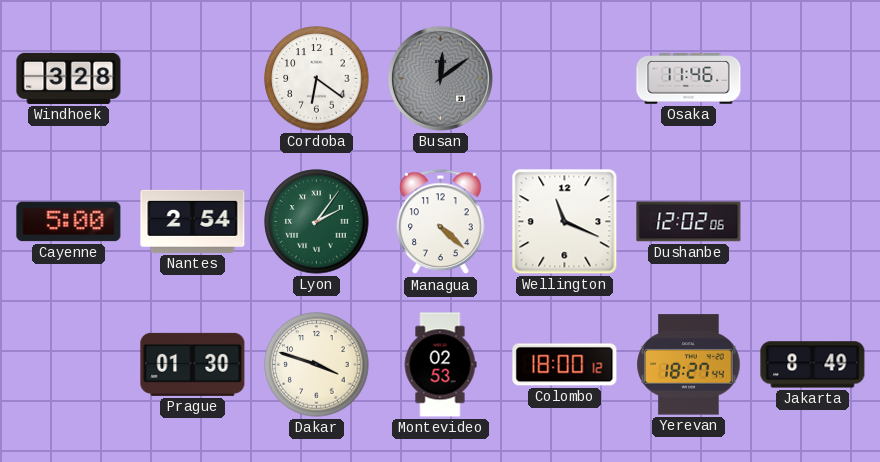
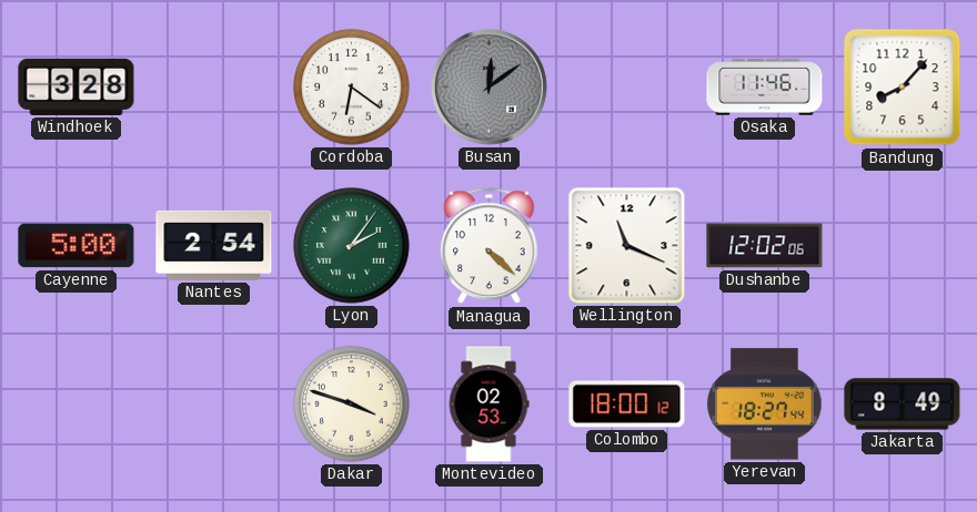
Bandung: none -> 8:07 (903, 88)
Prague: 01:30 -> none (193, 364)
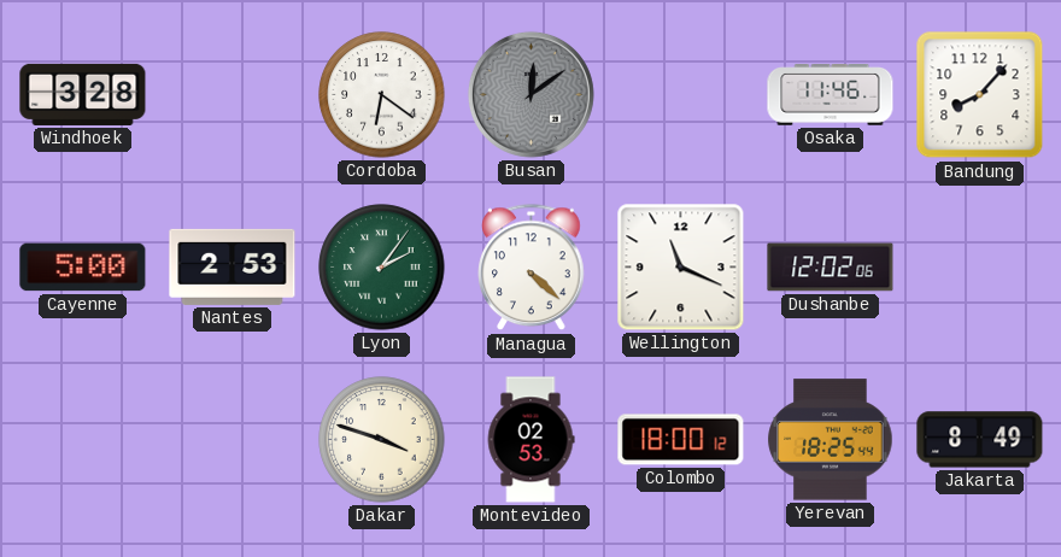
Nantes: 2:54 -> 2:53 (233, 266)
Yerevan: 18:27 -> 18:25 (831, 440)
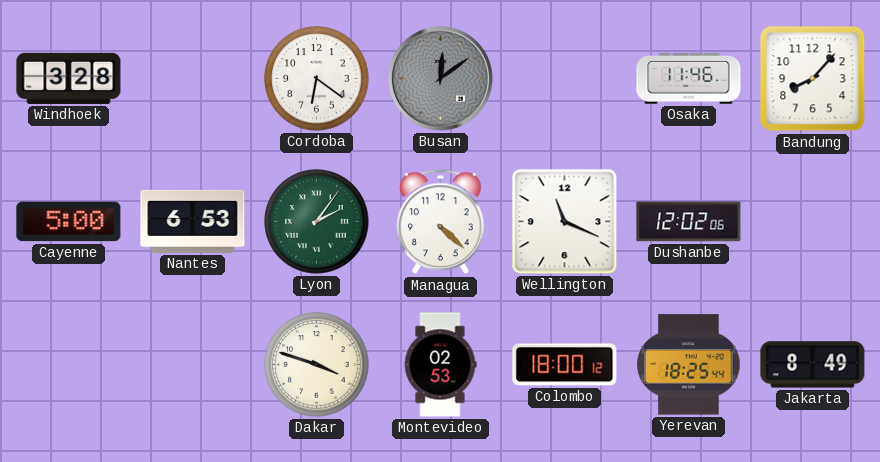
Nantes: 2:53 -> 6:53 (193, 221)
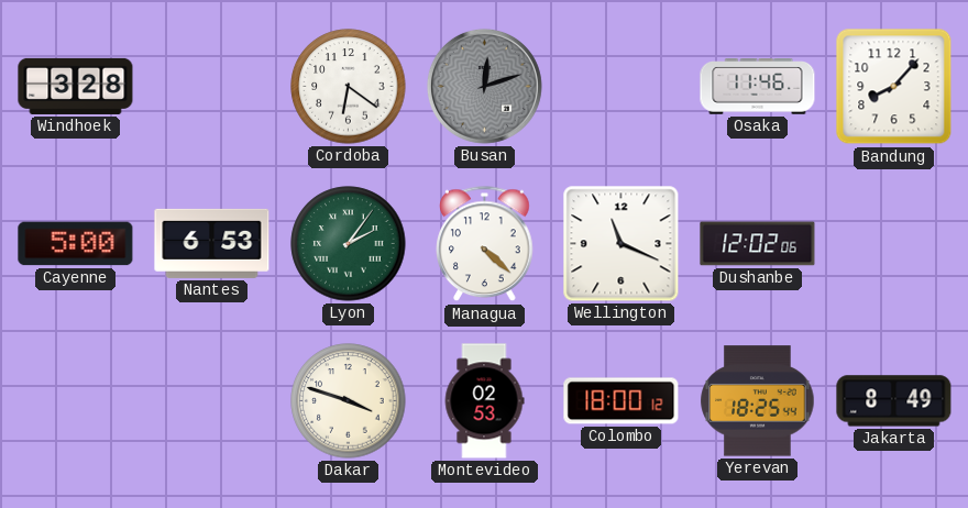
Busan: 12:09 -> 12:12 (484, 86)
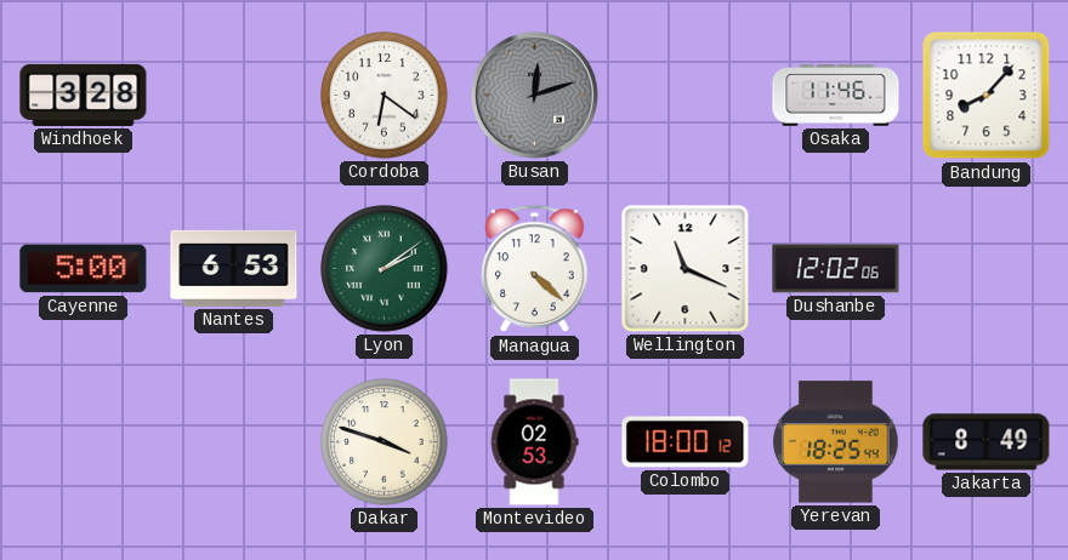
Lyon: 2:06 -> 2:09 (385, 269)
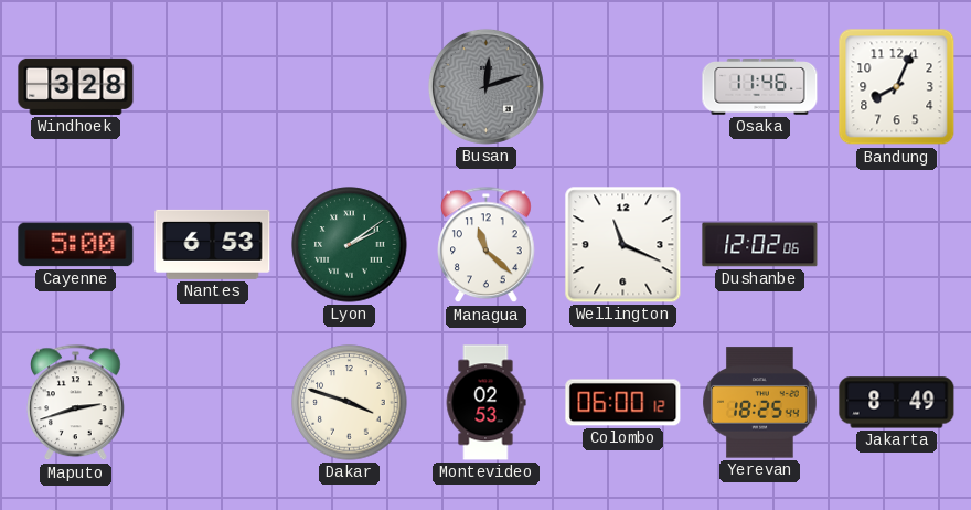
Cordoba: 6:21 -> none (385, 96)
Bandung: 8:07 -> 8:04 (897, 87)
Managua: 4:22 -> 11:22 (487, 245)
Maputo: none -> 2:42 (76, 403)
Colombo: 18:00 -> 06:00 (623, 403)
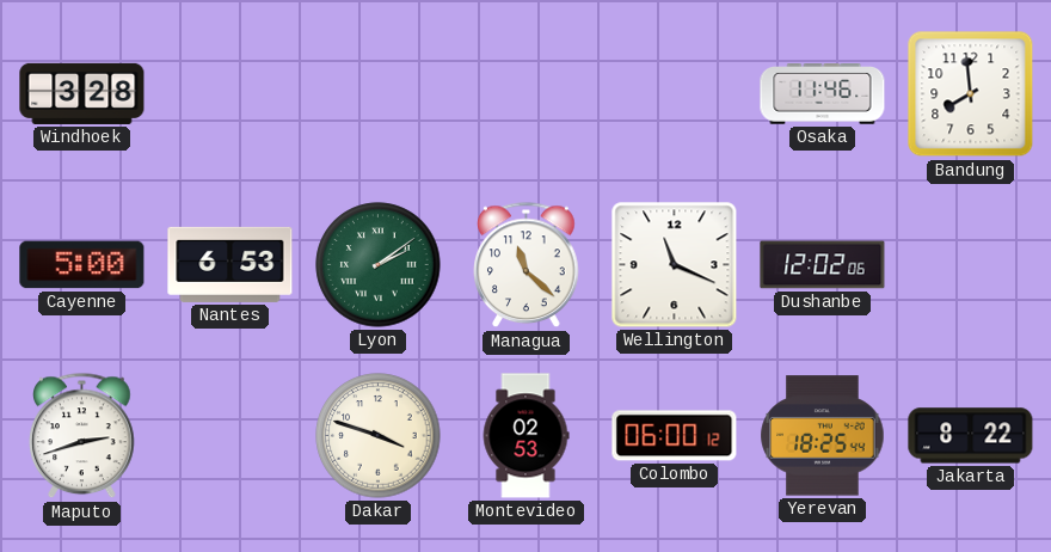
Busan: 12:12 -> none (486, 86)
Bandung: 8:04 -> 7:59 (971, 94)
Jakarta: 8:49 -> 8:22 (971, 436)
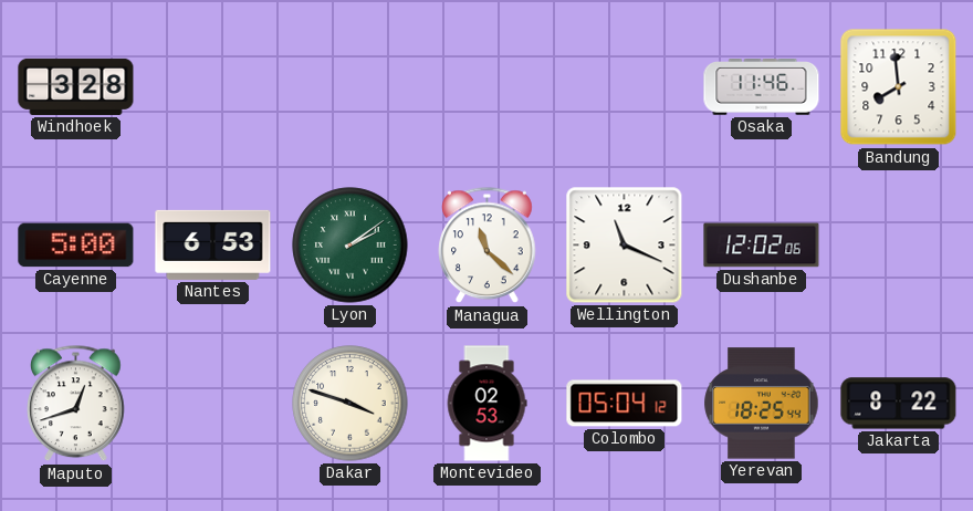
Maputo: 2:42 -> 12:42 (76, 404)
Colombo: 06:00 -> 05:04 (625, 404)
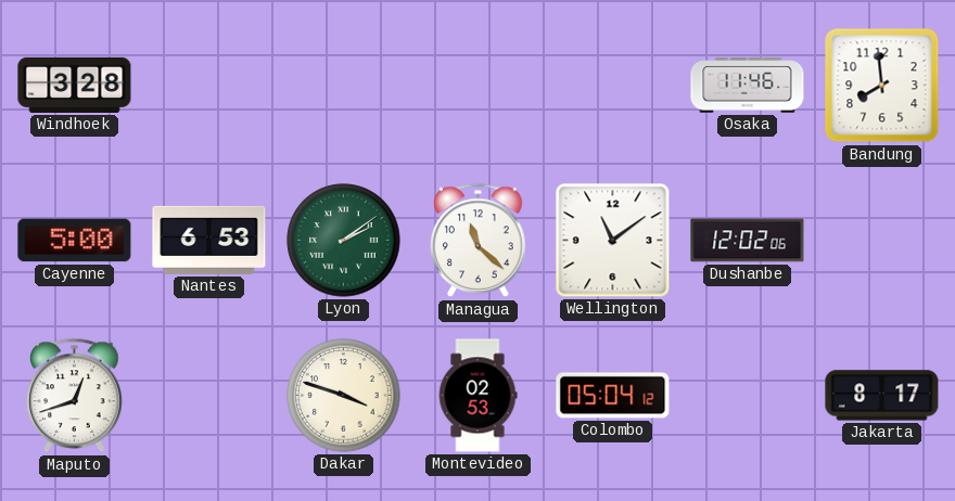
Wellington: 11:19 -> 11:09 (613, 241)
Yerevan: 18:25 -> none (762, 404)
Jakarta: 8:22 -> 8:17 (882, 396)
